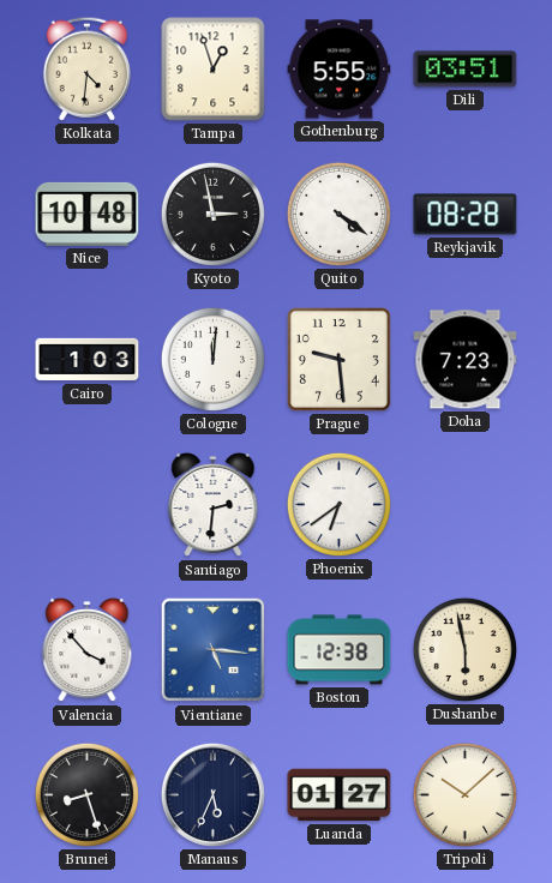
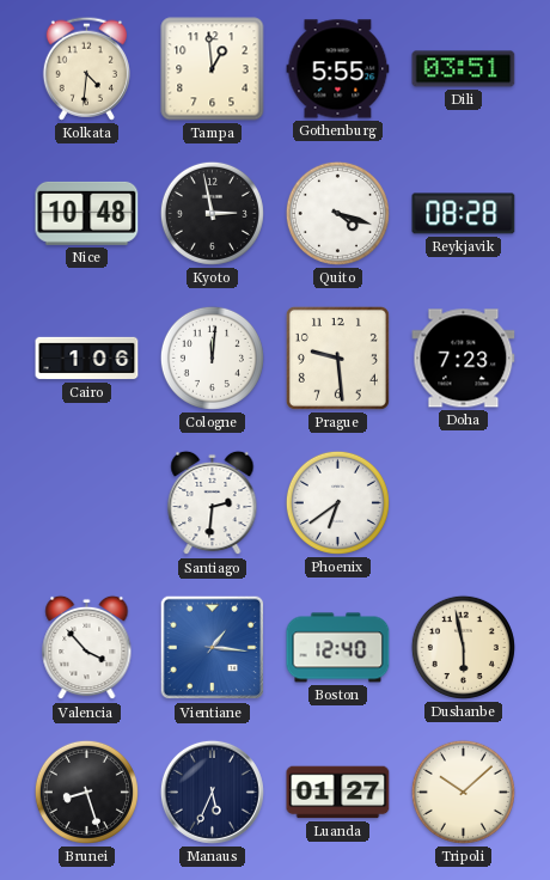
Tampa: 12:57 -> 12:59 (213, 69)
Quito: 4:21 -> 4:18 (337, 213)
Cairo: 1:03 -> 1:06 (87, 359)
Vientiane: 5:16 -> 1:16 (213, 648)
Boston: 12:38 -> 12:40 (338, 648)
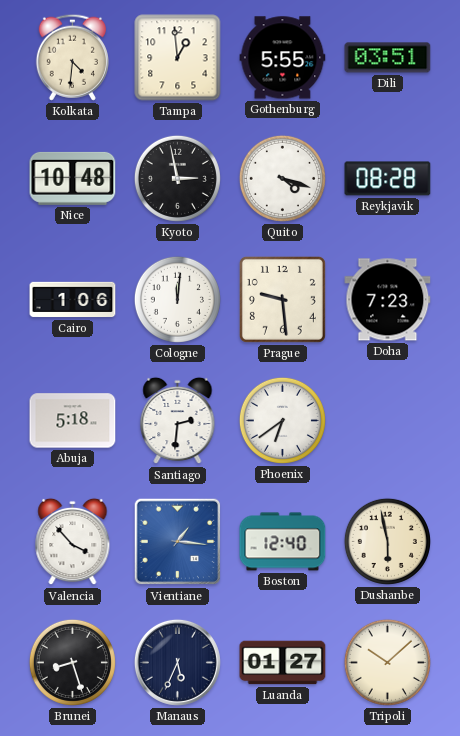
Abuja: none -> 5:18 (73, 421)
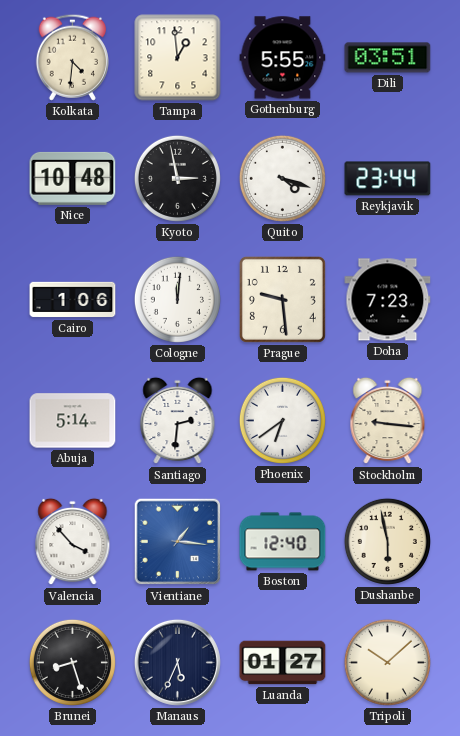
Reykjavik: 08:28 -> 23:44 (388, 179)
Abuja: 5:18 -> 5:14 (73, 421)
Stockholm: none -> 9:16 (388, 421)
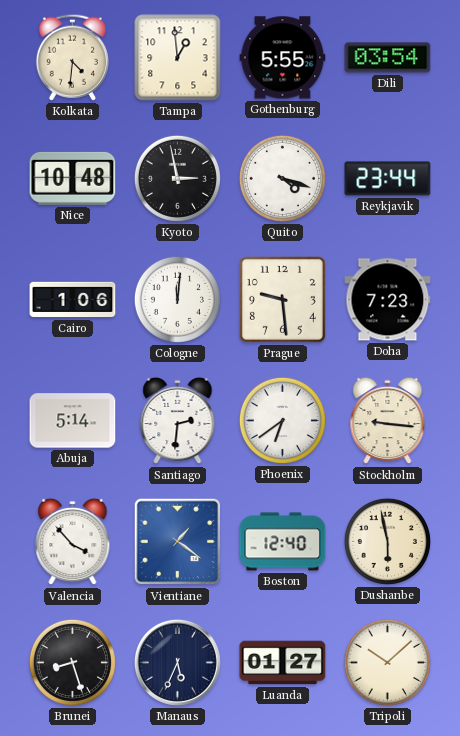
Dili: 03:51 -> 03:54 (388, 58)
Vientiane: 1:16 -> 1:21 (178, 542)
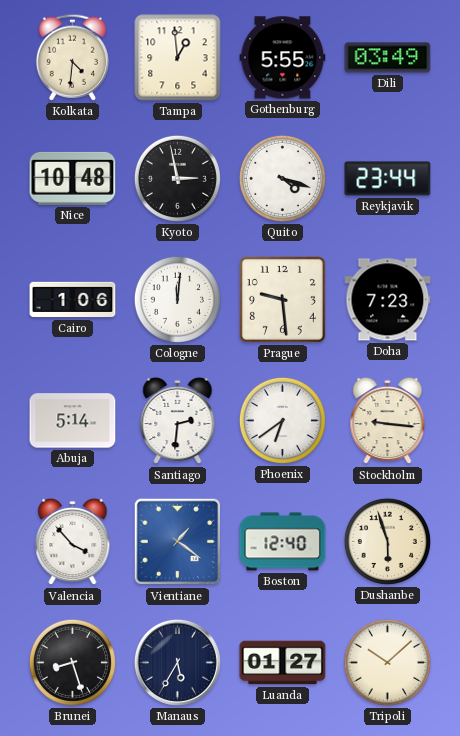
Dili: 03:54 -> 03:49 (388, 58)
Dushanbe: 5:58 -> 5:57 (387, 541)
Manaus: 5:34 -> 5:35 (177, 662)
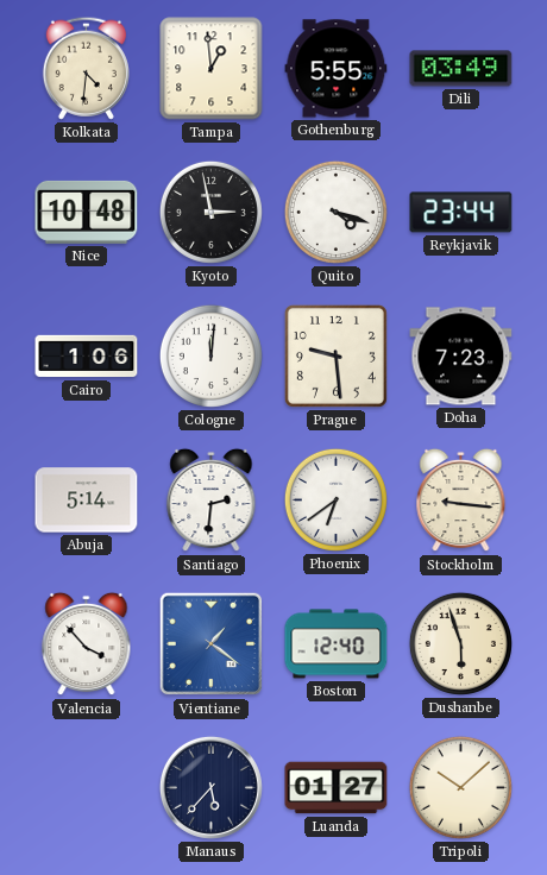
Brunei: 8:27 -> none (72, 662)
Manaus: 5:35 -> 5:37 (210, 787)
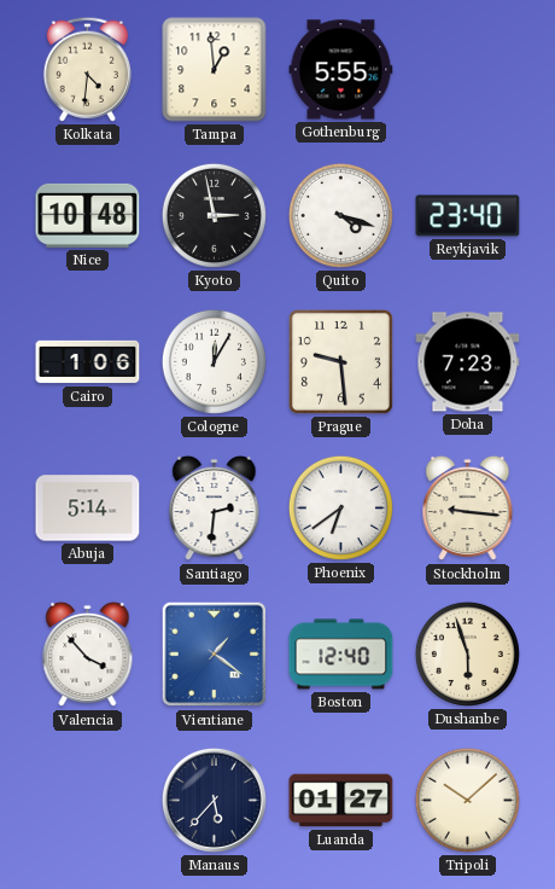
Dili: 03:49 -> none (461, 69)
Reykjavik: 23:44 -> 23:40 (468, 216)
Cologne: 12:01 -> 12:05 (214, 361)
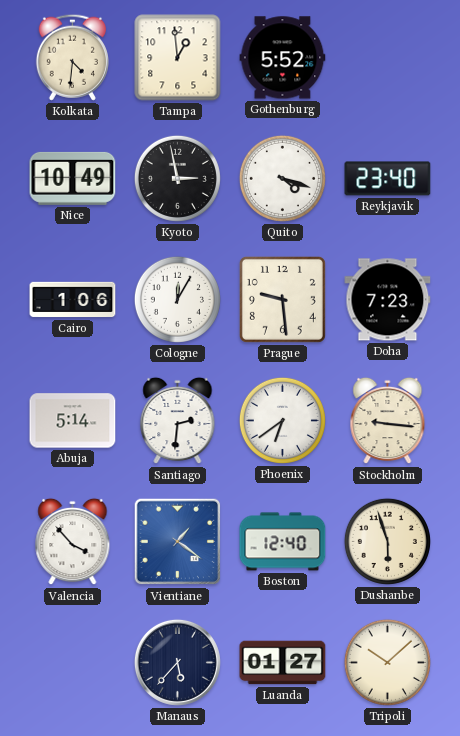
Gothenburg: 5:55 -> 5:52 (283, 58)
Nice: 10:48 -> 10:49 (73, 178)
